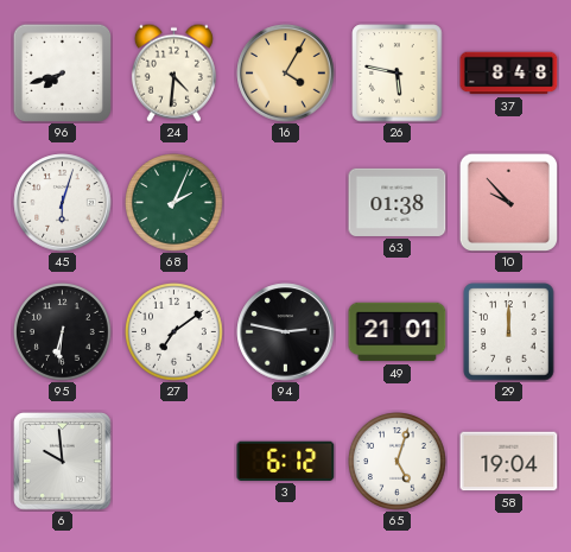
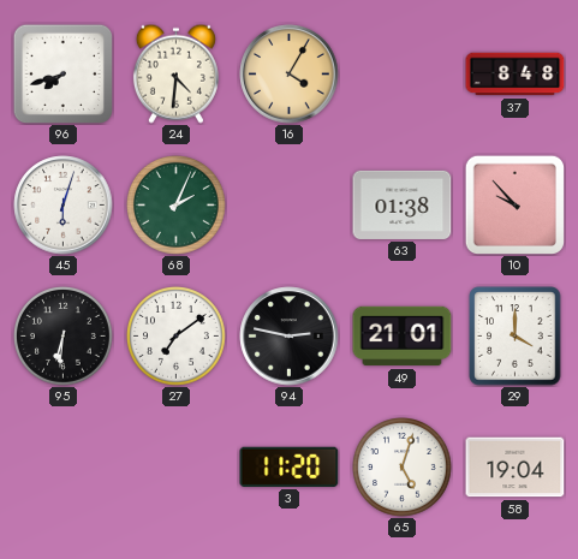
26: 5:47 -> none (398, 74)
29: 12:00 -> 4:00 (516, 337)
6: 9:59 -> none (63, 462)
3: 6:12 -> 11:20 (290, 466)
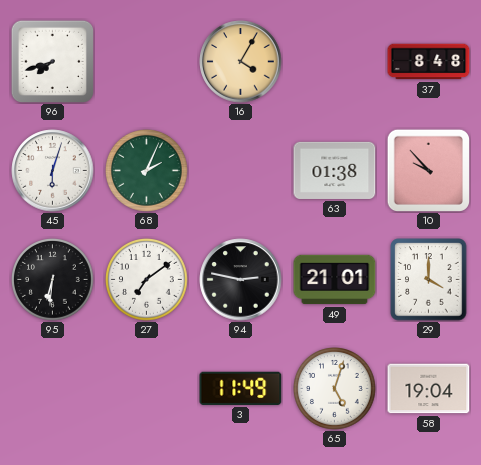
24: 4:31 -> none (175, 73)
3: 11:20 -> 11:49 (241, 388)
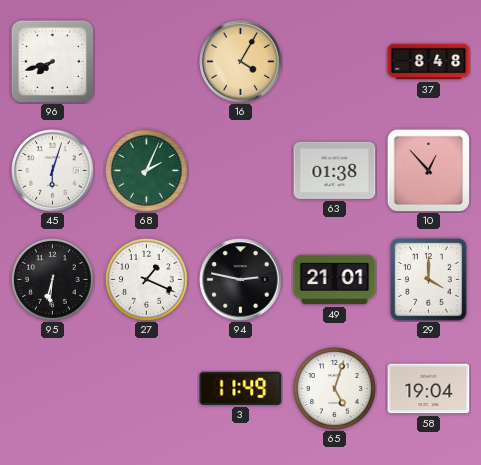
10: 9:53 -> 12:53 (428, 170)
27: 7:09 -> 1:19 (147, 280)
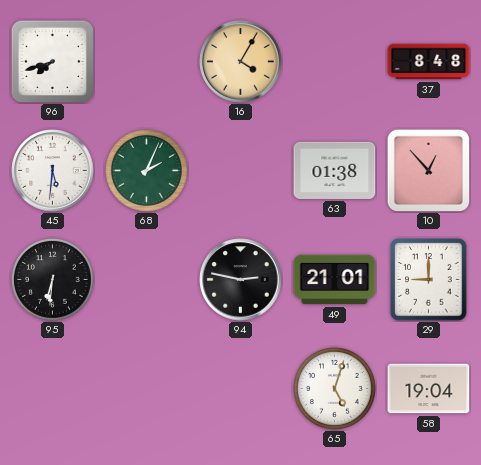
45: 6:03 -> 5:31 (53, 171)
27: 1:19 -> none (147, 280)
29: 4:00 -> 9:00 (429, 280)
3: 11:49 -> none (241, 388)
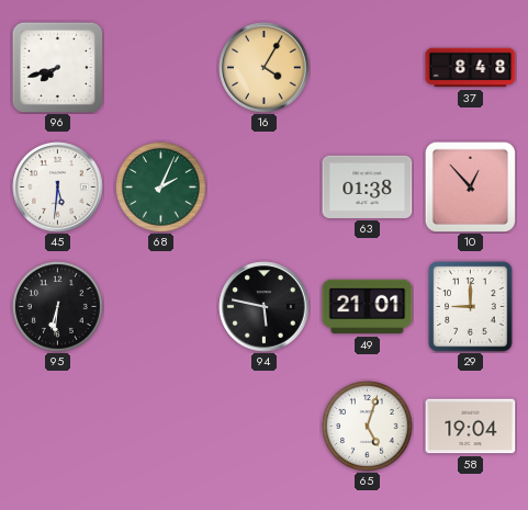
94: 2:47 -> 5:47 (265, 307)
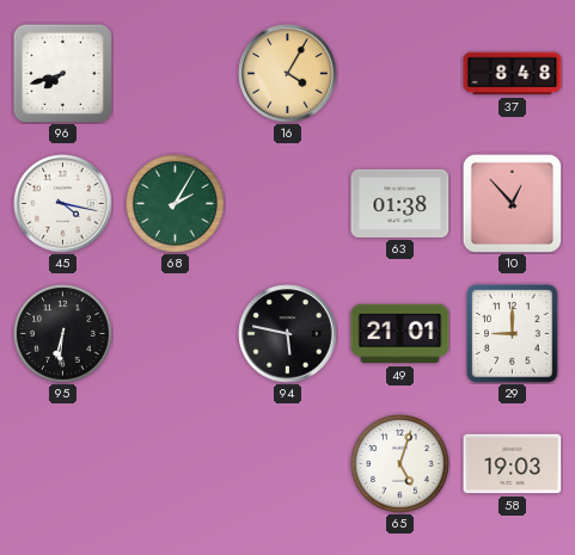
45: 5:31 -> 4:17 (63, 204)
68: 2:04 -> 2:05 (176, 204)
58: 19:04 -> 19:03 (513, 464)
